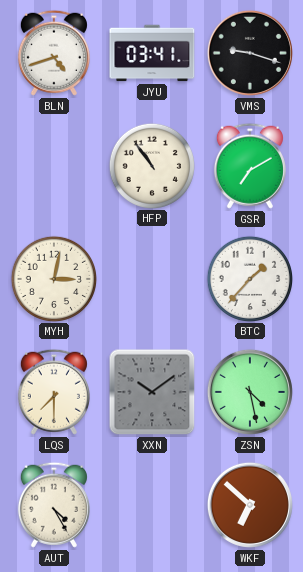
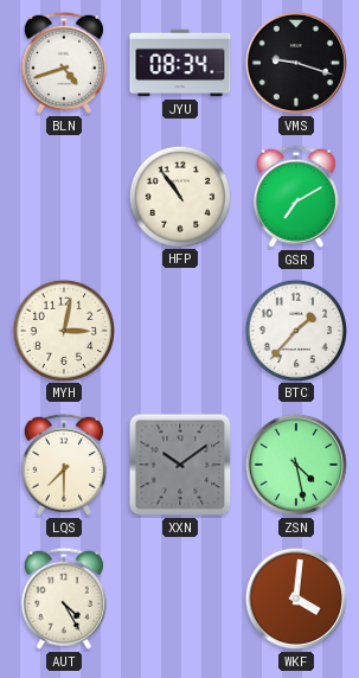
JYU: 03:41 -> 08:34 (180, 63)
WKF: 6:52 -> 4:01 (296, 599)
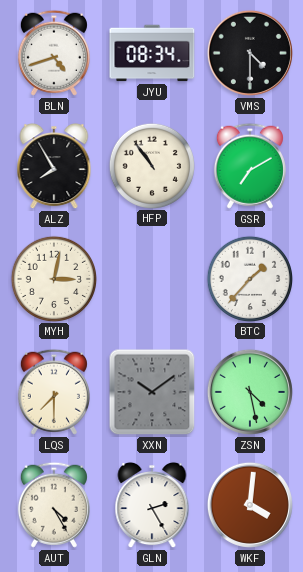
VMS: 9:18 -> 4:30 (250, 53)
ALZ: none -> 7:55 (54, 166)
GLN: none -> 2:25 (152, 505)
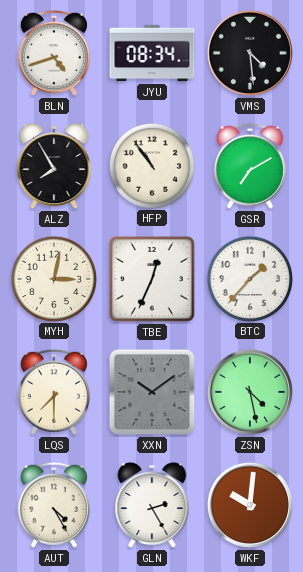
VMS: 4:30 -> 4:29 (250, 53)
TBE: none -> 12:34 (152, 279)
WKF: 4:01 -> 10:01 (250, 505)
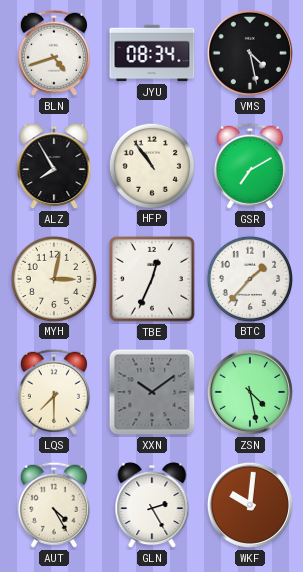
VMS: 4:29 -> 4:28 (250, 53)
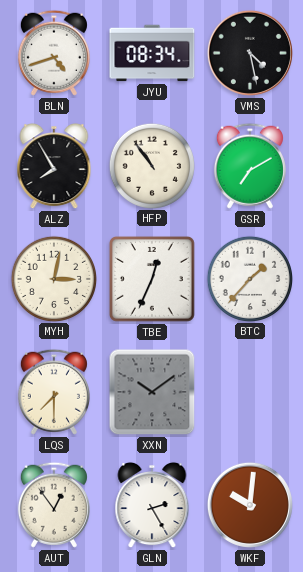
ZSN: 4:28 -> none (250, 392)
AUT: 4:25 -> 12:54 (54, 505)
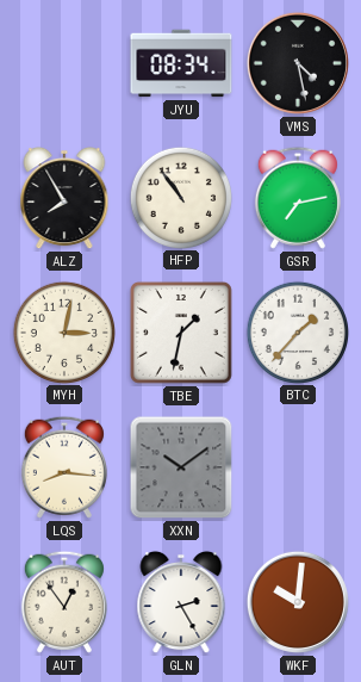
BLN: 4:42 -> none (54, 53)
GSR: 7:10 -> 7:13 (298, 198)
TBE: 12:34 -> 1:32 (181, 333)
LQS: 7:30 -> 8:16 (64, 467)
